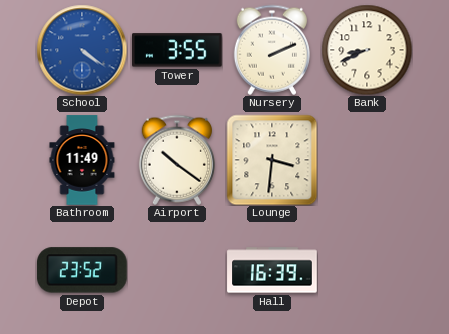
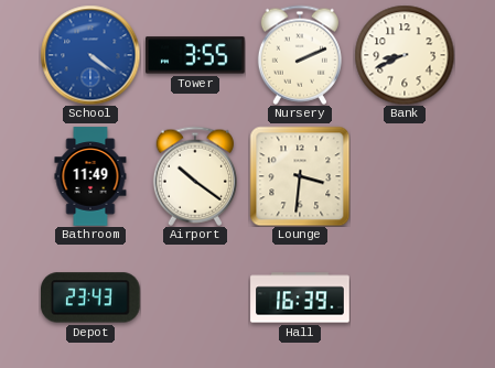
Depot: 23:52 -> 23:43 (92, 297)
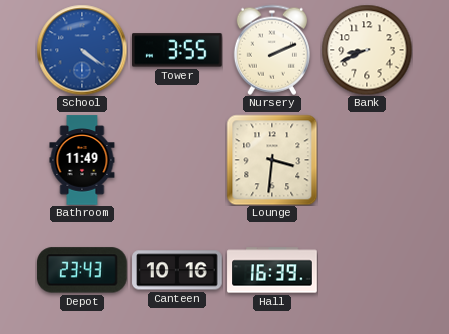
Airport: 10:21 -> none (195, 176)
Canteen: none -> 10:16 (177, 270)
